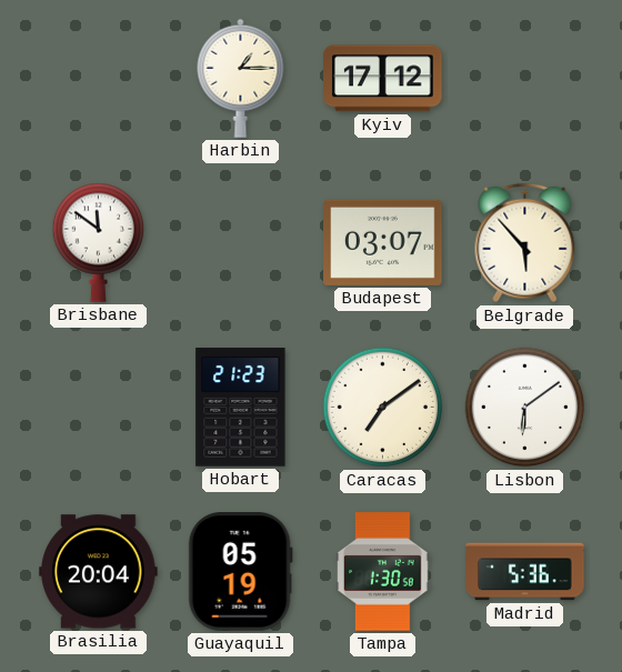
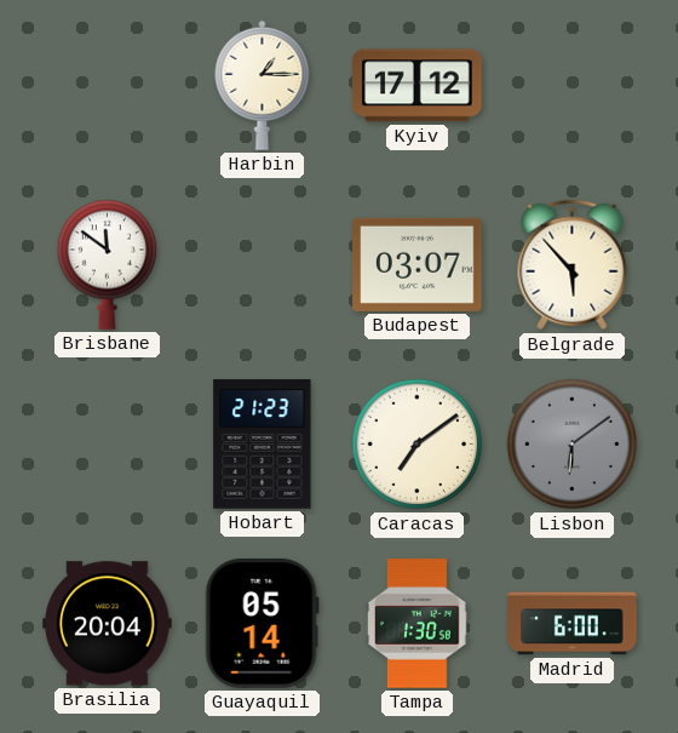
Lisbon dial: white -> grey (573, 445)
Guayaquil: 05:19 -> 05:14 (262, 624)
Madrid: 5:36 -> 6:00 (573, 624)
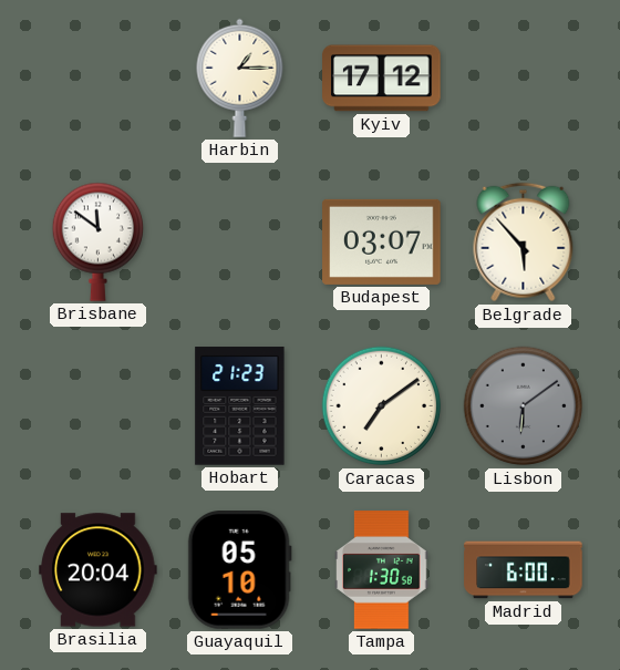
Guayaquil: 05:14 -> 05:10 (239, 570)
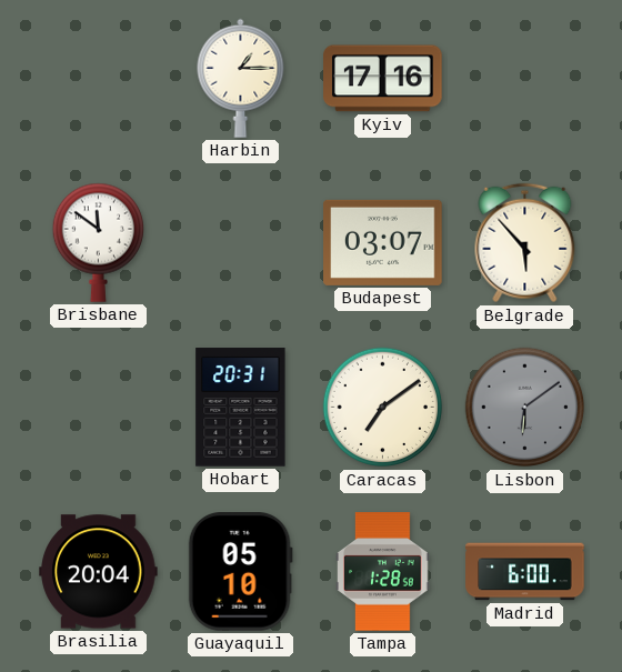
Kyiv: 17:12 -> 17:16 (383, 79)
Hobart: 21:23 -> 20:31 (241, 408)
Tampa: 1:30 -> 1:28 (383, 572)
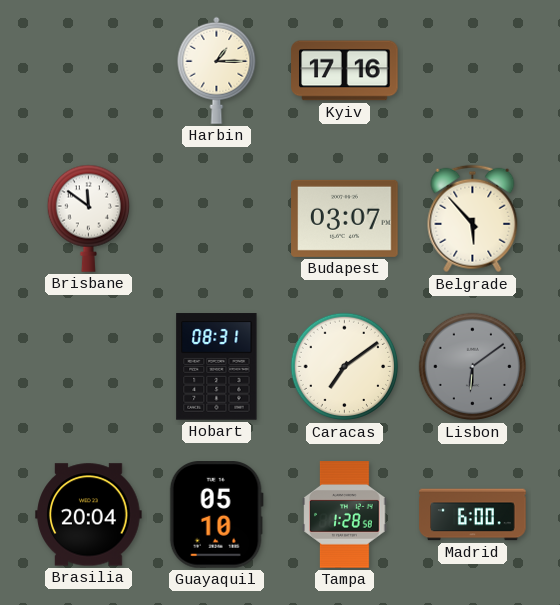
Hobart: 20:31 -> 08:31 (217, 367)
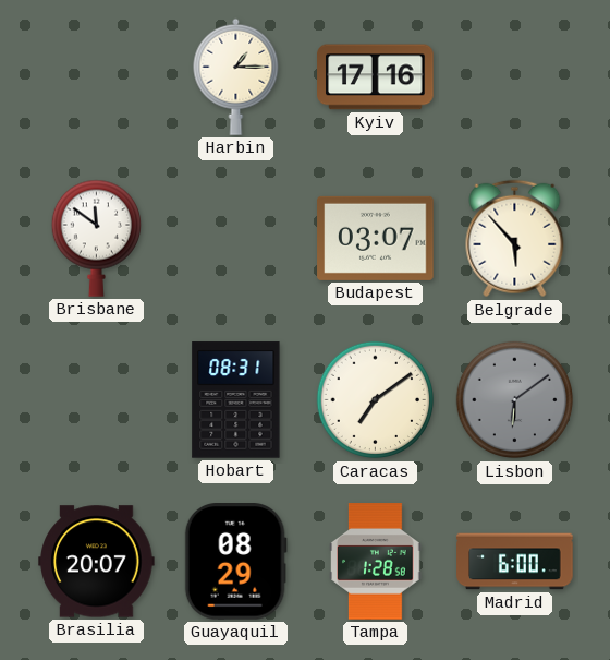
Brasilia: 20:04 -> 20:07 (97, 562)
Guayaquil: 05:10 -> 08:29 (235, 562)
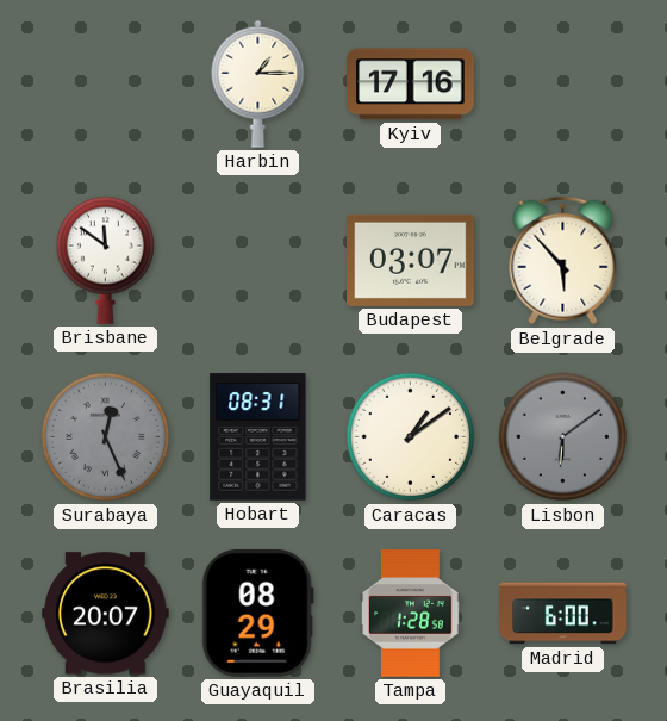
Surabaya: none -> 12:26 (106, 437)
Caracas: 7:09 -> 1:09 (411, 437)
